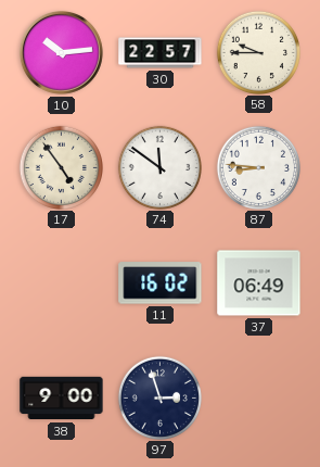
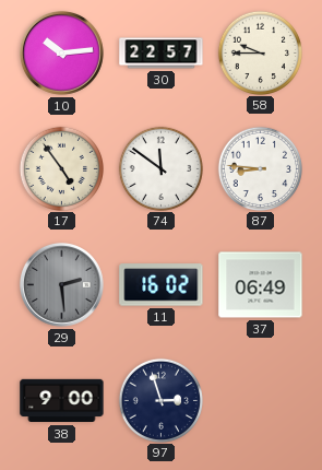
29: none -> 2:29 (61, 284)
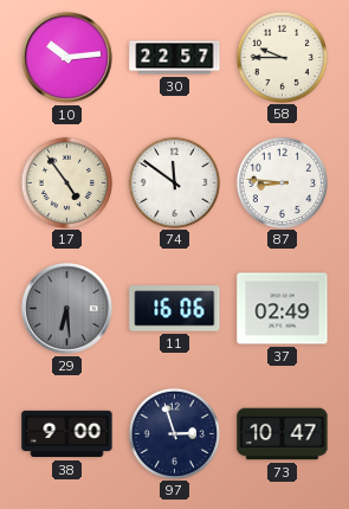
29: 2:29 -> 6:29 (66, 308)
11: 16:02 -> 16:06 (175, 309)
37: 06:49 -> 02:49 (283, 309)
73: none -> 10:47 (283, 434)
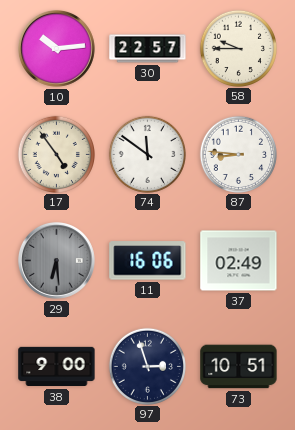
73: 10:47 -> 10:51 (239, 367)
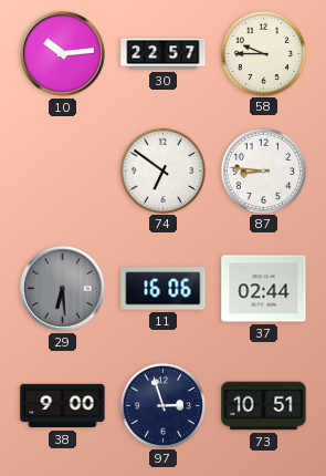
17: 4:54 -> none (56, 154)
74: 11:51 -> 6:51 (162, 170)
37: 02:49 -> 02:44 (264, 289)
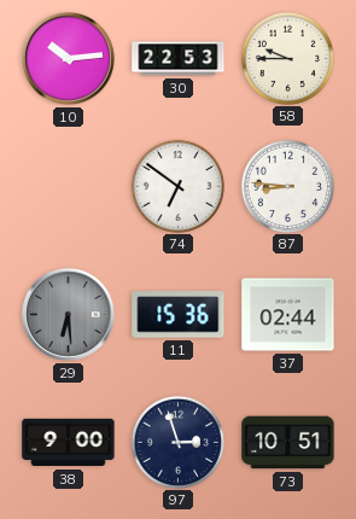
30: 22:57 -> 22:53 (179, 59)
11: 16:06 -> 15:36 (179, 315)
